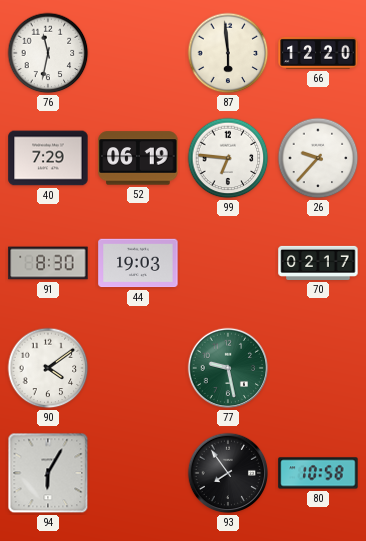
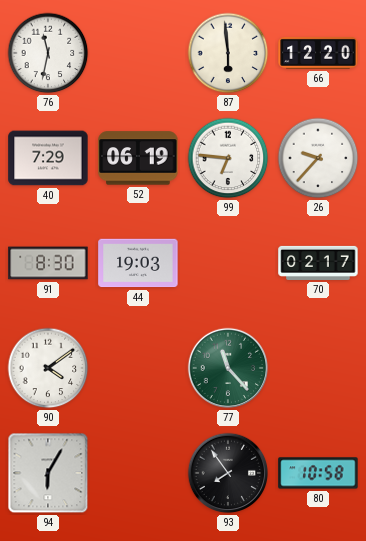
77: 9:28 -> 11:23 (228, 368)
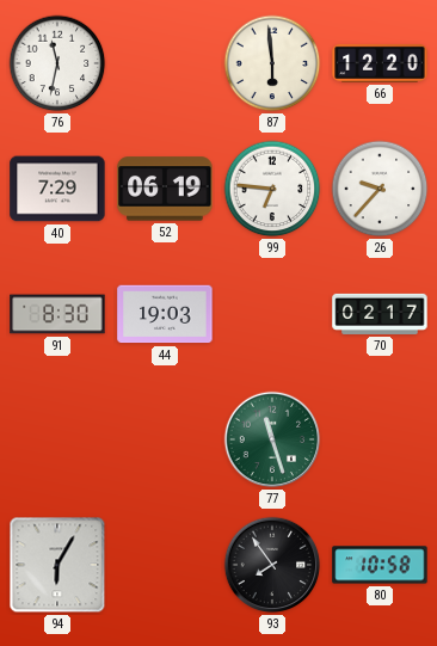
90: 4:09 -> none (48, 368)
77: 11:23 -> 11:27 (272, 439)
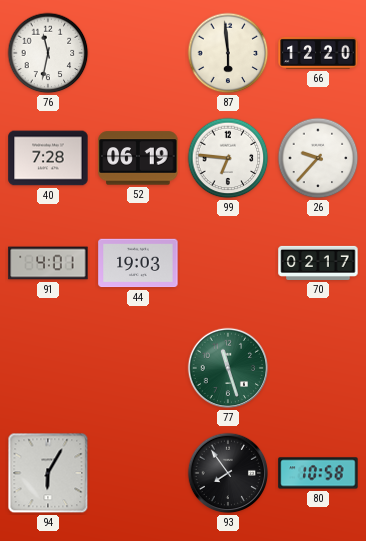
40: 7:29 -> 7:28 (48, 158)
91: 8:30 -> 4:01 (48, 263)
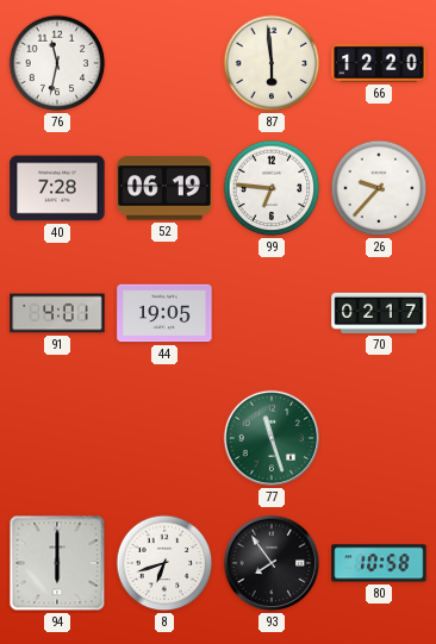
44: 19:03 -> 19:05 (164, 313)
94: 6:05 -> 6:00 (57, 563)
8: none -> 6:42 (164, 563)
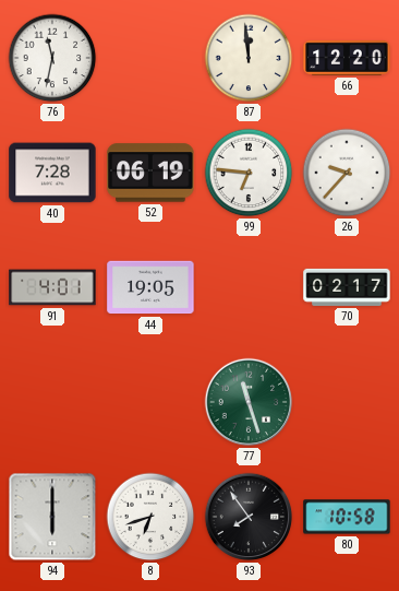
87: 5:59 -> 11:59 (249, 58)
